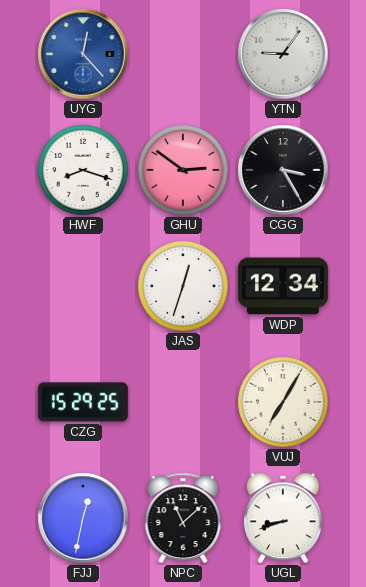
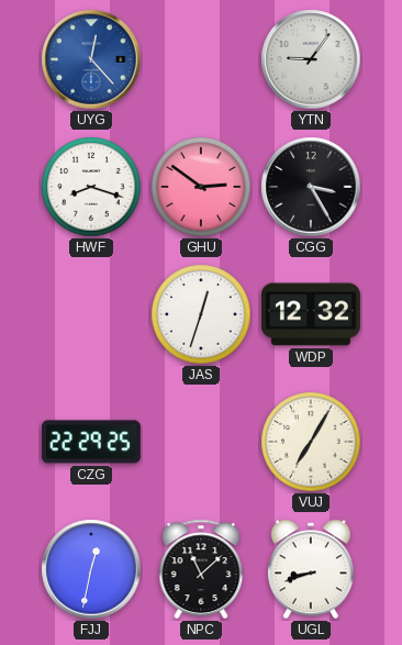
WDP: 12:34 -> 12:32 (311, 314)
CZG: 15:29 -> 22:29 (91, 442)
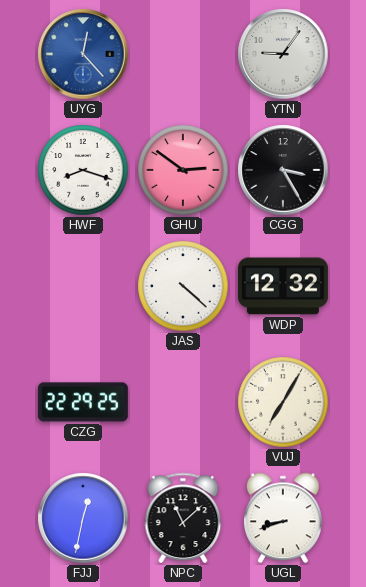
JAS: 12:33 -> 4:22 (183, 286)
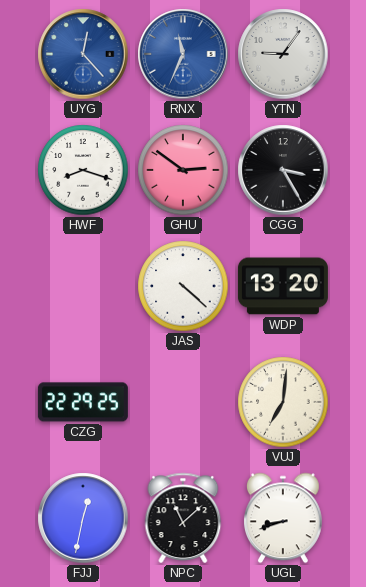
RNX: none -> 11:34 (183, 54)
WDP: 12:32 -> 13:20 (283, 286)
VUJ: 7:05 -> 7:01 (283, 402)
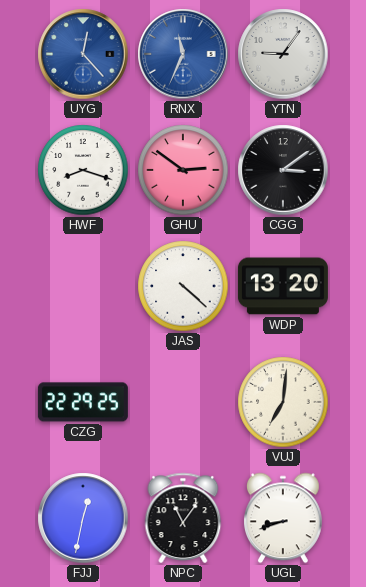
CGG: 3:25 -> 3:09 (283, 170)
NPC: 11:08 -> 11:06 (183, 518)
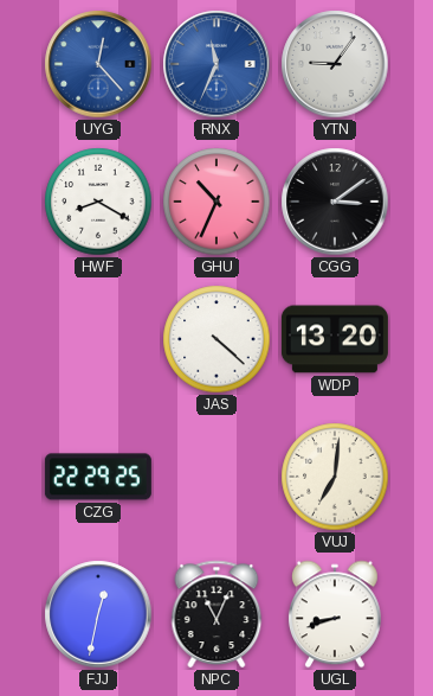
HWF: 8:18 -> 8:20 (98, 202)
GHU: 2:51 -> 10:34 (217, 202)
NPC: 11:06 -> 11:04 (217, 614)
